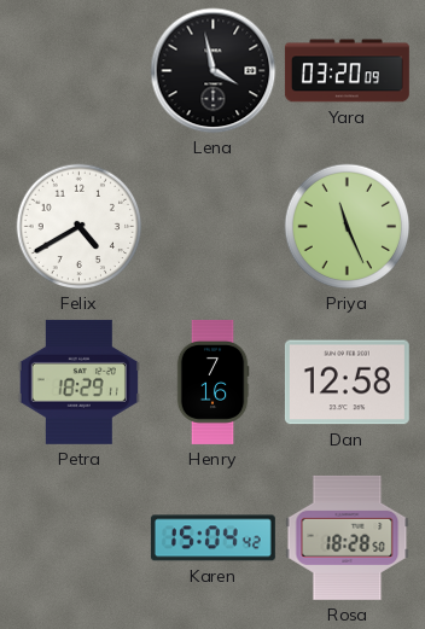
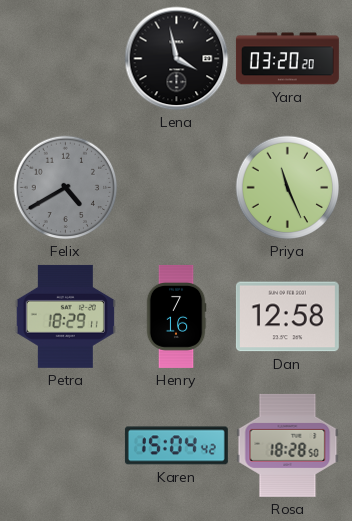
Yara: 03:20:09 -> 03:20:20 (287, 59)
Felix dial: white -> grey (66, 188)
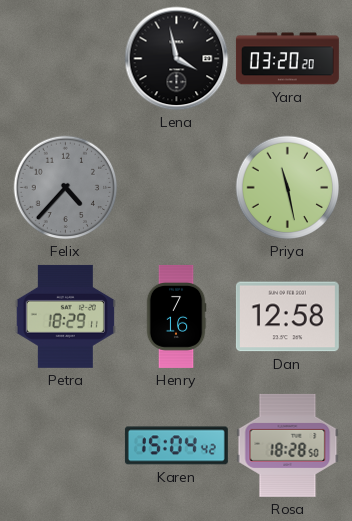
Felix: 4:40 -> 4:37 (66, 188)
Priya: 11:26 -> 11:28 (288, 188)
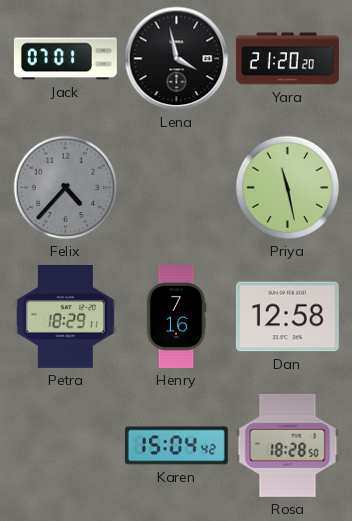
Jack: none -> 07:01 (65, 59)
Yara: 03:20 -> 21:20 (287, 59)
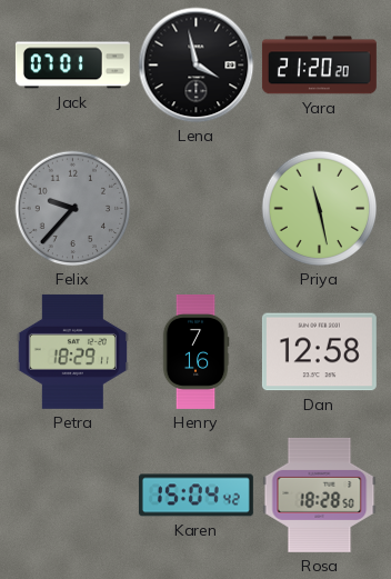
Felix: 4:37 -> 9:37 (73, 209)
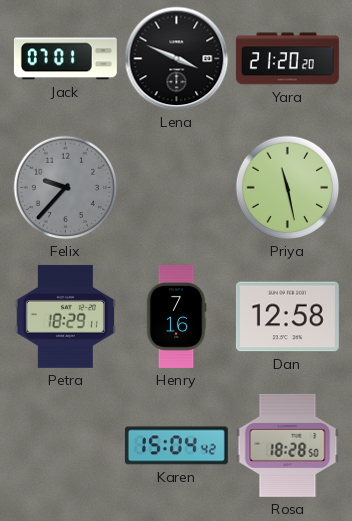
Lena: 3:58 -> 3:49 (177, 59)
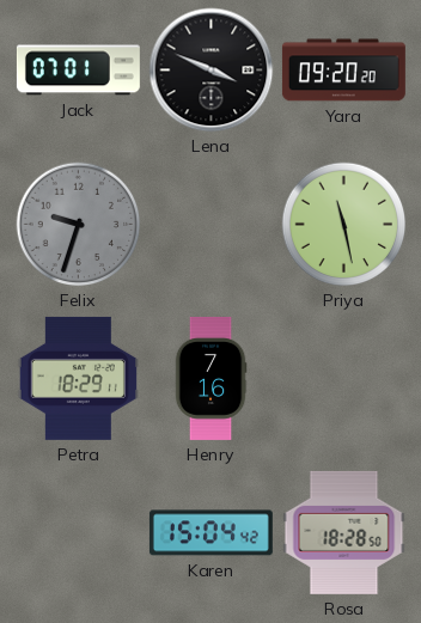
Yara: 21:20 -> 09:20 (343, 71)
Felix: 9:37 -> 9:33 (79, 225)
Dan: 12:58 -> none (287, 317)
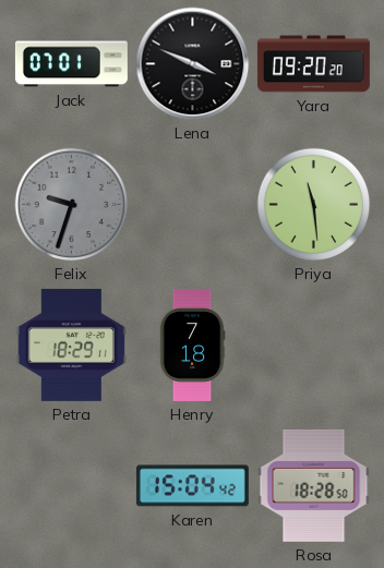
Priya: 11:28 -> 11:29 (314, 205)
Henry: 7:16 -> 7:18 (192, 345)
